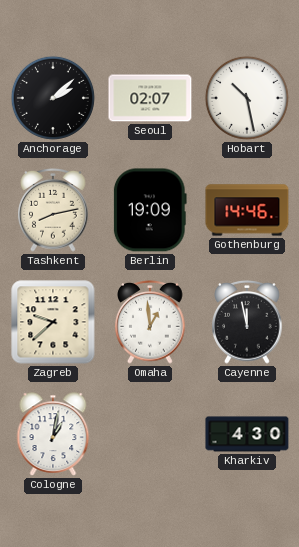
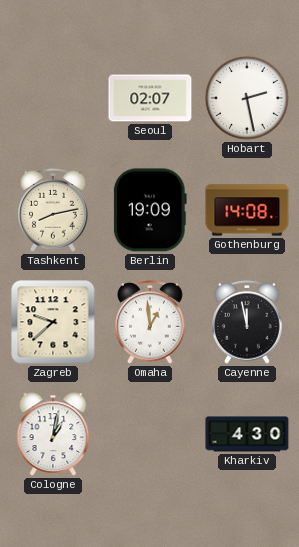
Anchorage: 2:08 -> none (53, 98)
Hobart: 10:28 -> 2:28 (247, 98)
Gothenburg: 14:46 -> 14:08 (247, 210)
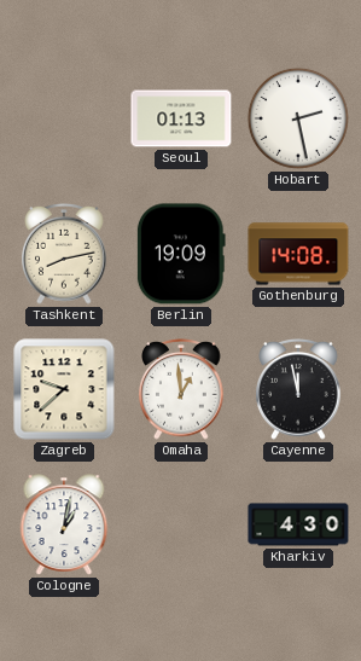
Seoul: 02:07 -> 01:13 (181, 118)
